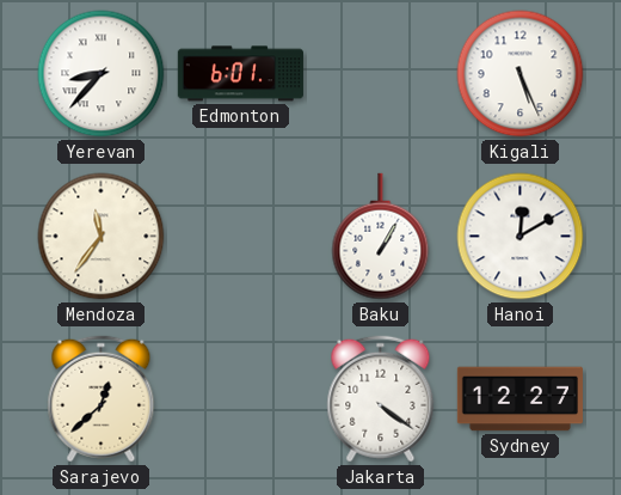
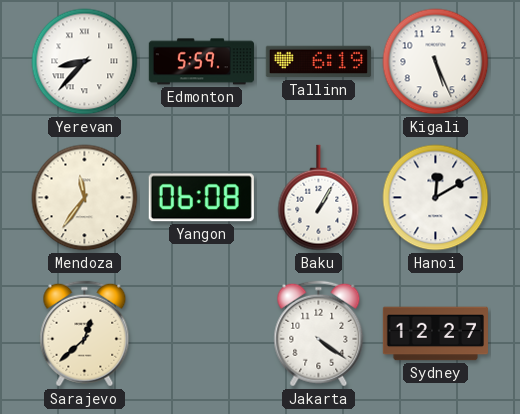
Edmonton: 6:01 -> 5:59 (201, 62)
Tallinn: none -> 6:19 (318, 62)
Yangon: none -> 06:08 (201, 198)
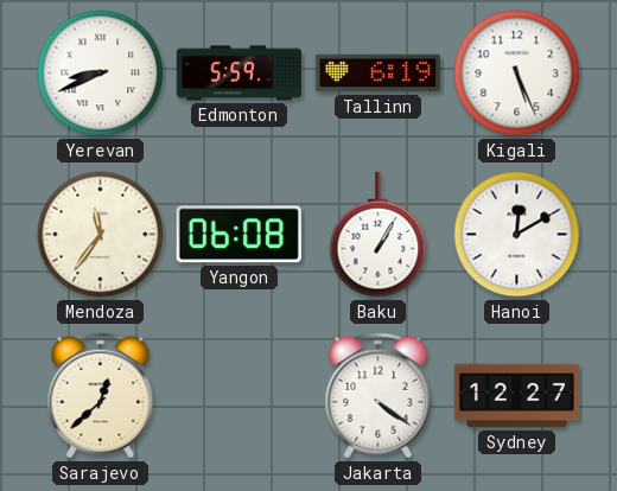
Yerevan: 8:37 -> 8:41 (101, 74)
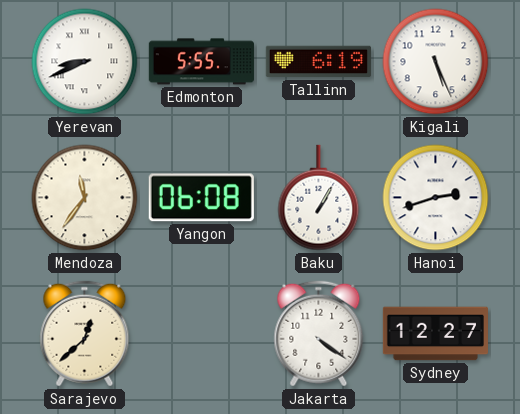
Edmonton: 5:59 -> 5:55 (201, 62)
Hanoi: 12:10 -> 2:42 (436, 198)
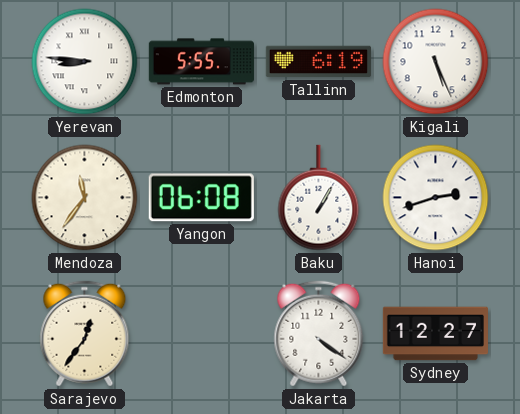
Yerevan: 8:41 -> 8:46 (85, 62)
Sarajevo: 12:38 -> 12:36 (85, 334)
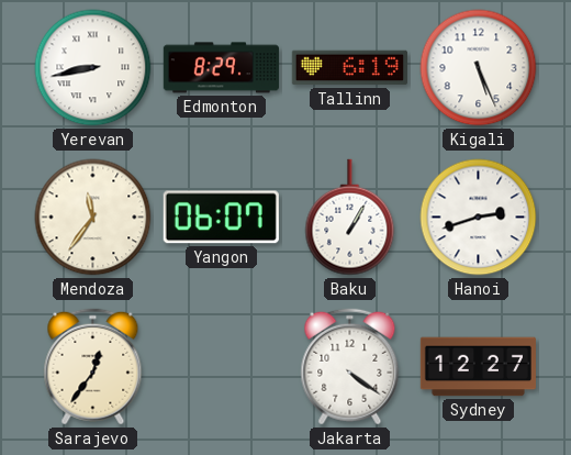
Yerevan: 8:46 -> 8:43 (93, 68)
Edmonton: 5:55 -> 8:29 (221, 68)
Yangon: 06:08 -> 06:07 (221, 218)
